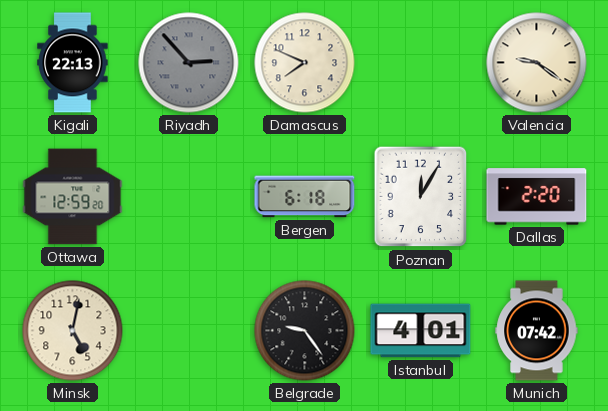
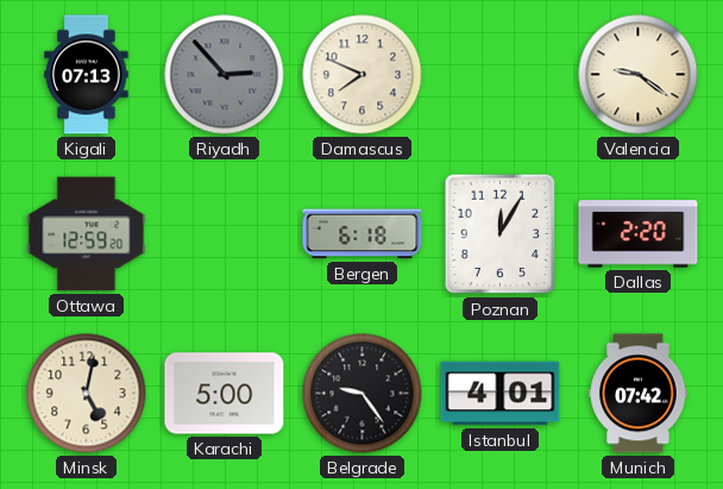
Kigali: 22:13 -> 07:13 (87, 75)
Karachi: none -> 5:00 (225, 394)
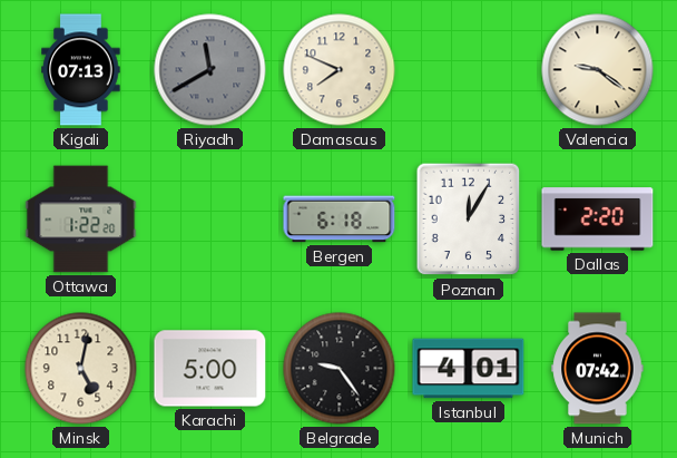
Riyadh: 2:53 -> 11:40 (210, 70)
Ottawa: 12:59 -> 1:22 (81, 220)
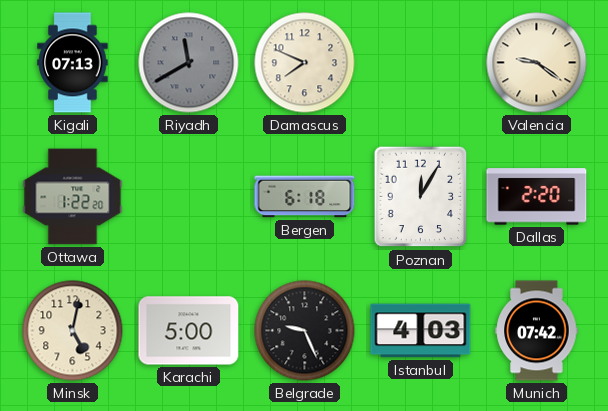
Belgrade: 9:24 -> 9:26 (305, 331)
Istanbul: 4:01 -> 4:03 (421, 331)
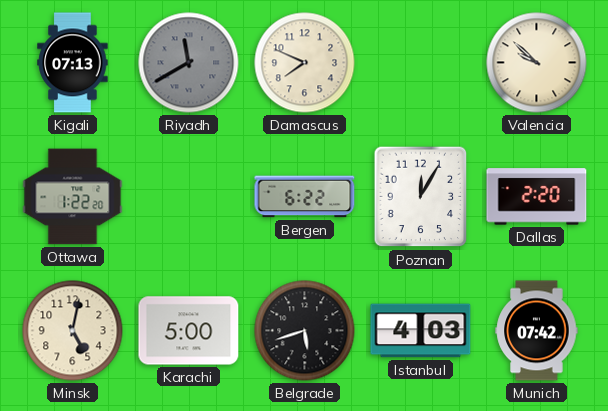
Valencia: 9:21 -> 9:52 (537, 63)
Bergen: 6:18 -> 6:22 (305, 197)
Belgrade: 9:26 -> 5:42 (305, 331)
